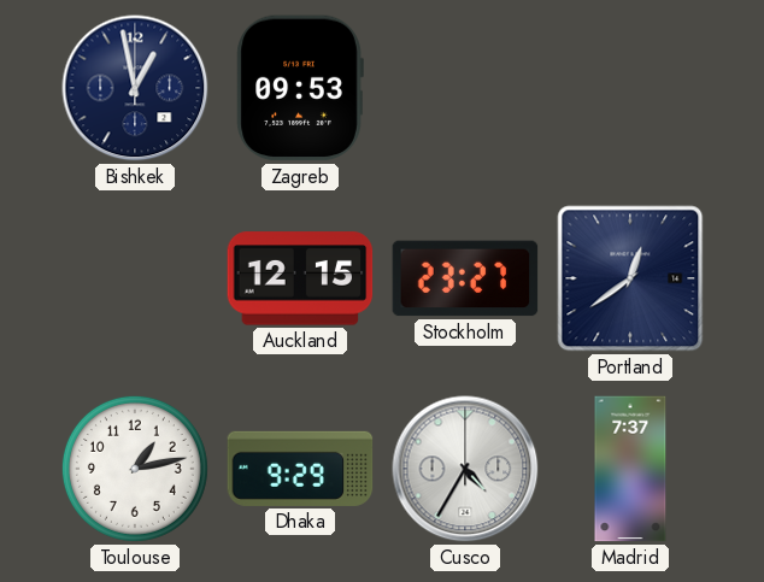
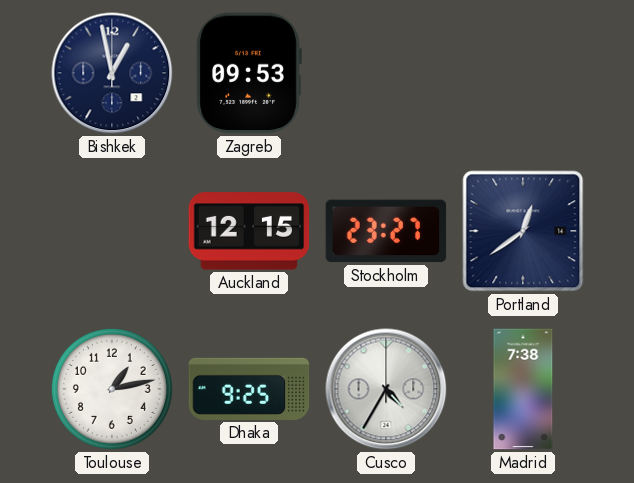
Dhaka: 9:29 -> 9:25 (249, 389)
Madrid: 7:37 -> 7:38 (523, 389)
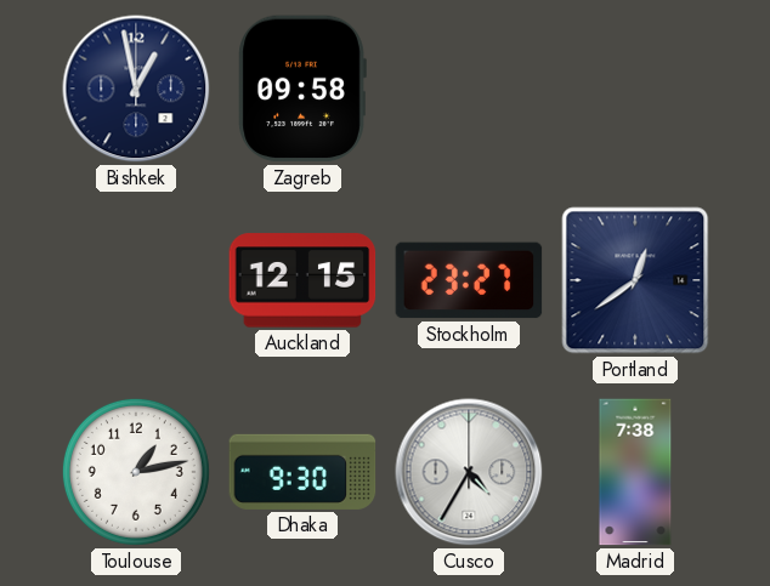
Zagreb: 09:53 -> 09:58 (302, 89)
Dhaka: 9:25 -> 9:30 (302, 472)
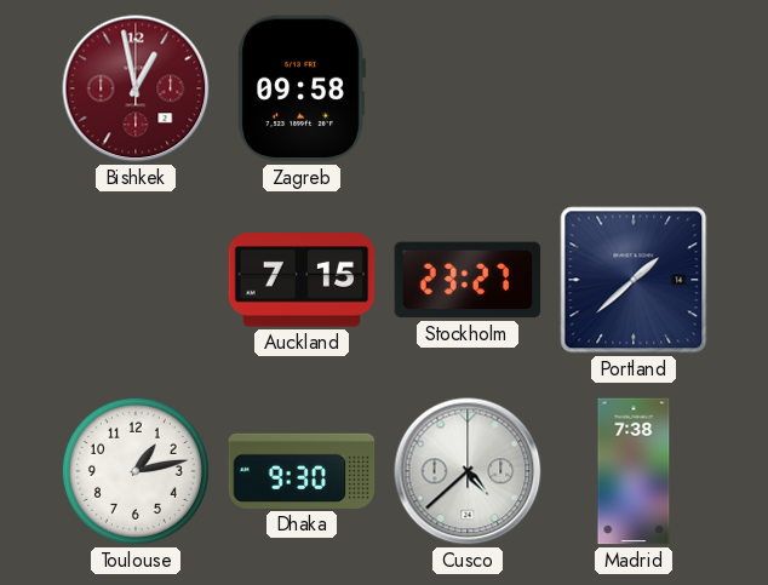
Bishkek dial: navy -> burgundy (136, 88)
Auckland: 12:15 -> 7:15 (302, 280)
Portland: 12:39 -> 1:38 (634, 280)
Cusco: 4:35 -> 4:38 (468, 471)
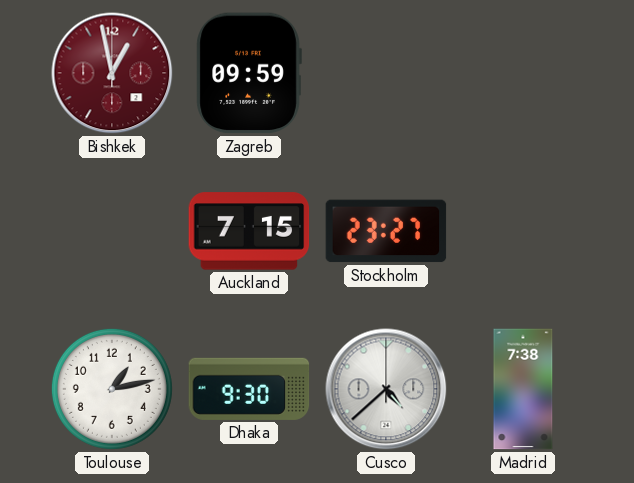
Zagreb: 09:58 -> 09:59 (249, 73)
Portland: 1:38 -> none (634, 280)
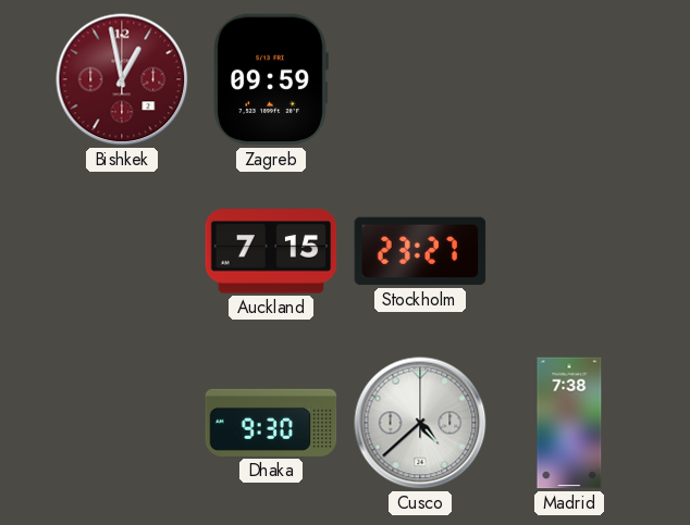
Toulouse: 1:13 -> none (112, 389)
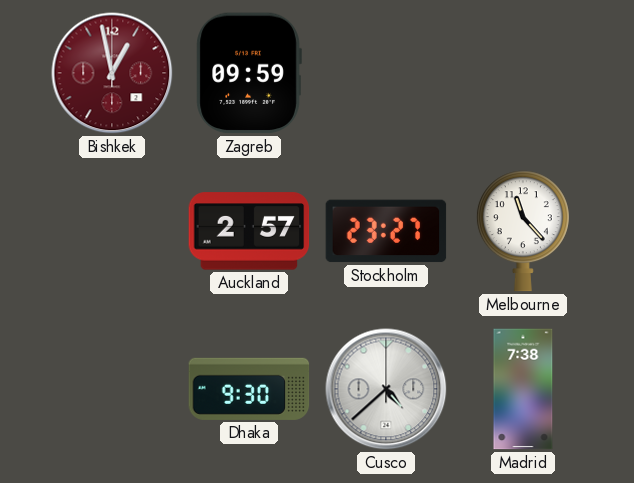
Auckland: 7:15 -> 2:57 (249, 231)
Melbourne: none -> 11:23 (523, 231)
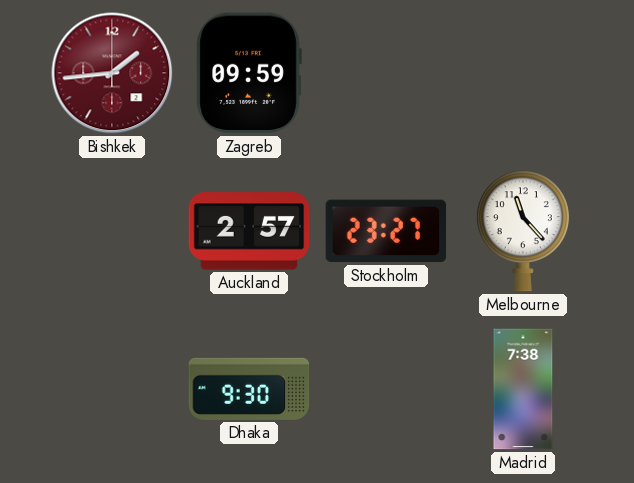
Bishkek: 12:58 -> 1:44 (112, 73)
Cusco: 4:38 -> none (386, 389)
